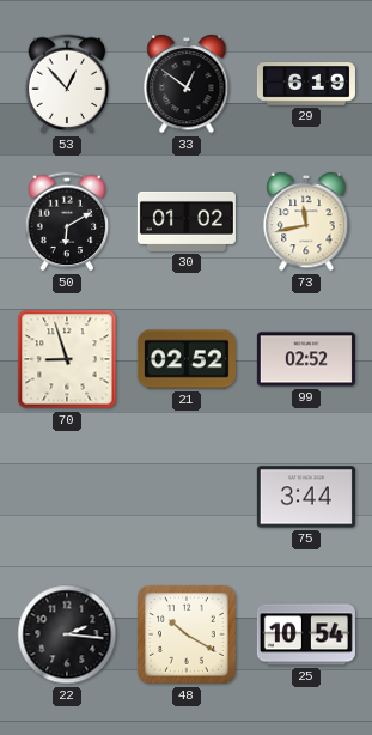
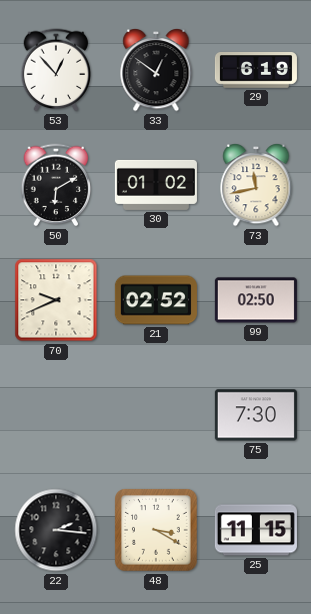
70: 8:57 -> 9:41 (56, 300)
99: 02:52 -> 02:50 (256, 300)
75: 3:44 -> 7:30 (256, 415)
48: 10:20 -> 3:20 (157, 531)
25: 10:54 -> 11:15 (256, 530)
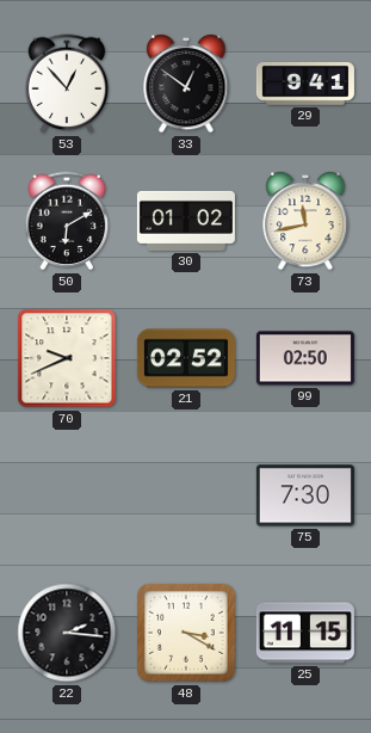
29: 6:19 -> 9:41 (305, 85)
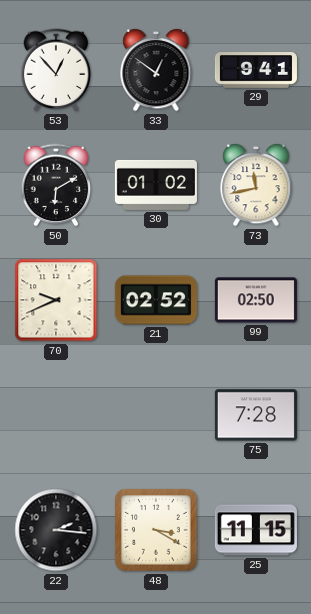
75: 7:30 -> 7:28 (256, 415)
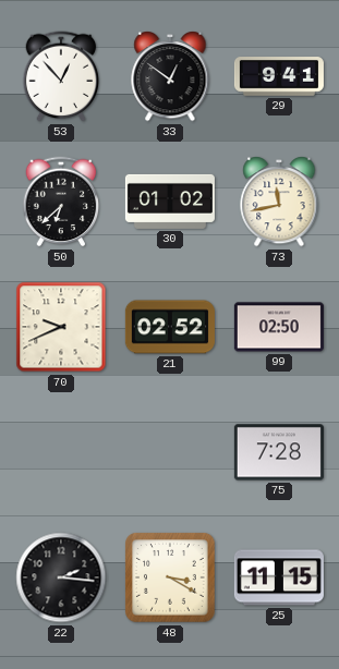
50: 6:10 -> 6:38 (61, 202)
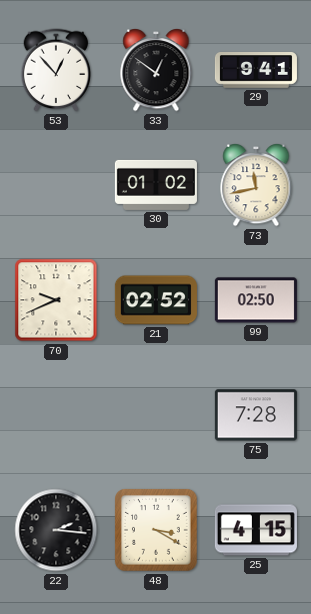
50: 6:38 -> none (61, 202)
25: 11:15 -> 4:15 (256, 530)
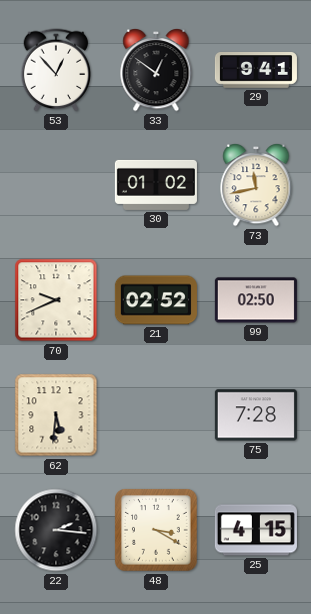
62: none -> 5:31 (56, 415)
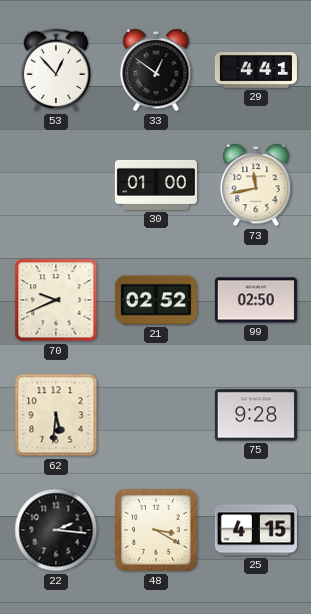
29: 9:41 -> 4:41 (256, 71)
30: 01:02 -> 01:00 (156, 185)
75: 7:28 -> 9:28 (256, 415)
